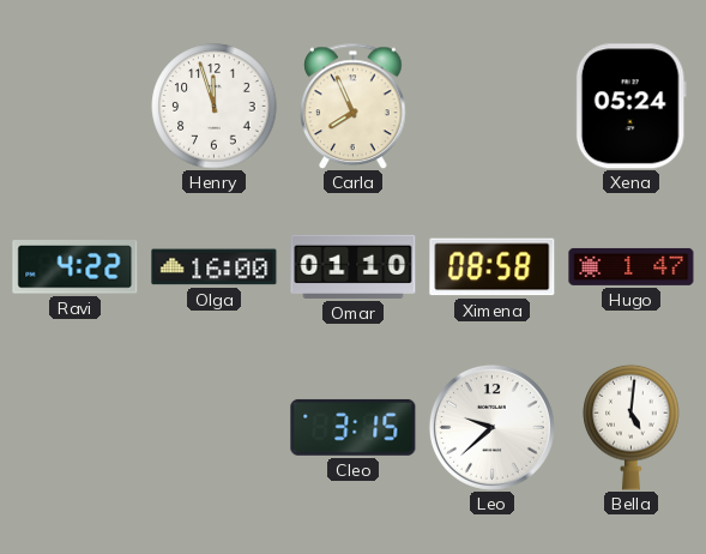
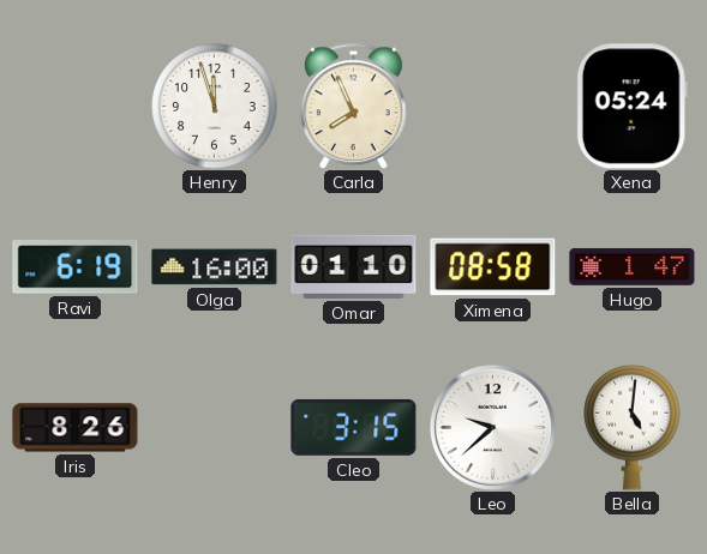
Ravi: 4:22 -> 6:19 (76, 267)
Iris: none -> 8:26 (76, 428)
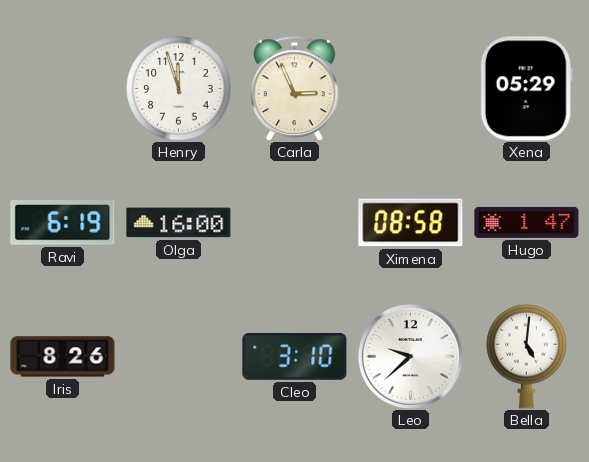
Carla: 7:56 -> 2:56 (295, 88)
Xena: 05:24 -> 05:29 (526, 89)
Omar: 01:10 -> none (354, 266)
Cleo: 3:15 -> 3:10 (295, 356)
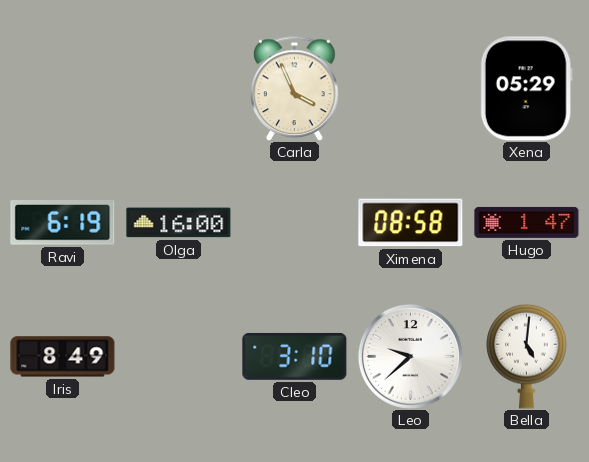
Henry: 11:57 -> none (179, 89)
Carla: 2:56 -> 3:56 (295, 88)
Iris: 8:26 -> 8:49 (63, 357)
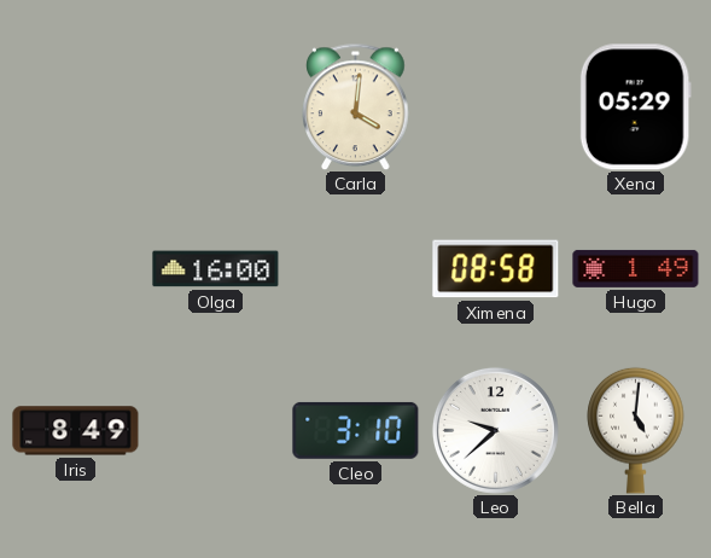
Carla: 3:56 -> 4:01 (356, 106)
Ravi: 6:19 -> none (63, 223)
Hugo: 1:47 -> 1:49 (636, 268)
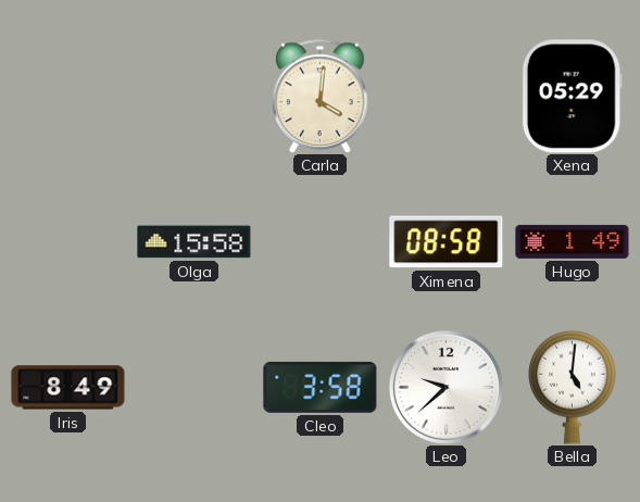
Olga: 16:00 -> 15:58 (194, 242)
Cleo: 3:10 -> 3:58 (321, 387)
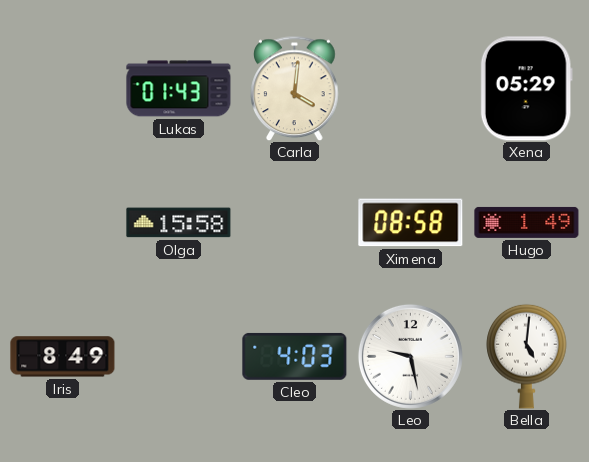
Lukas: none -> 01:43 (179, 89)
Cleo: 3:58 -> 4:03 (295, 356)
Leo: 9:38 -> 9:28 (410, 356)
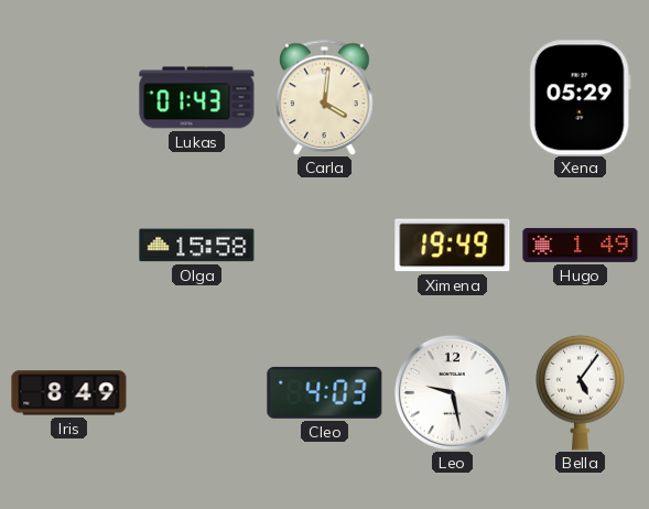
Ximena: 08:58 -> 19:49 (453, 246)
Bella: 5:01 -> 5:06 (581, 392)
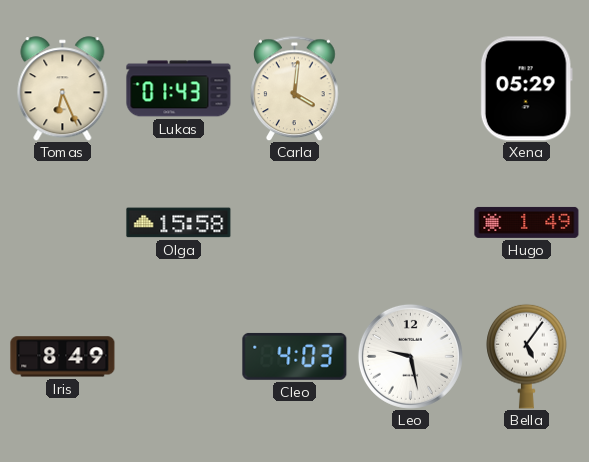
Tomas: none -> 6:26 (63, 89)
Ximena: 19:49 -> none (453, 246)
